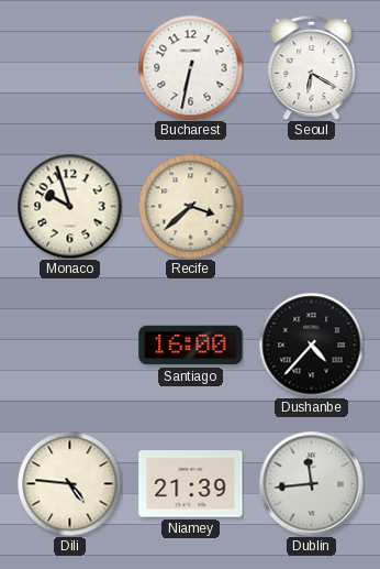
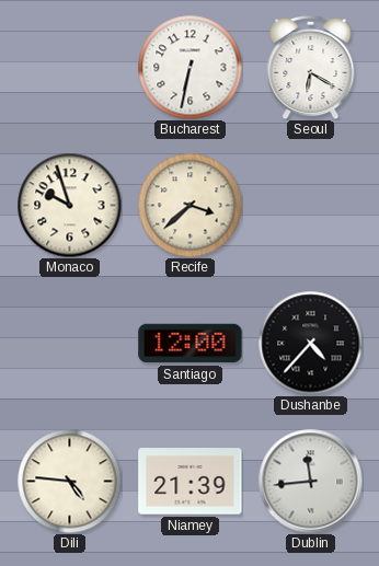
Santiago: 16:00 -> 12:00 (191, 344)
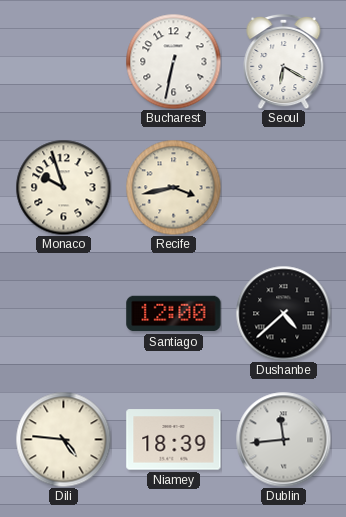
Recife: 3:38 -> 3:43 (173, 187)
Dushanbe: 4:37 -> 4:38 (283, 313)
Niamey: 21:39 -> 18:39 (174, 440)
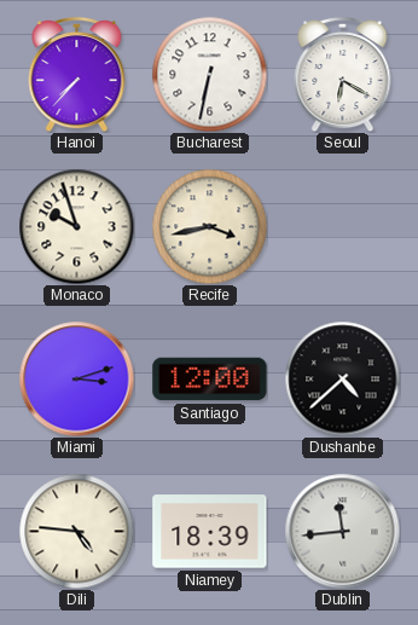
Hanoi: none -> 7:37 (77, 74)
Miami: none -> 3:12 (76, 378)
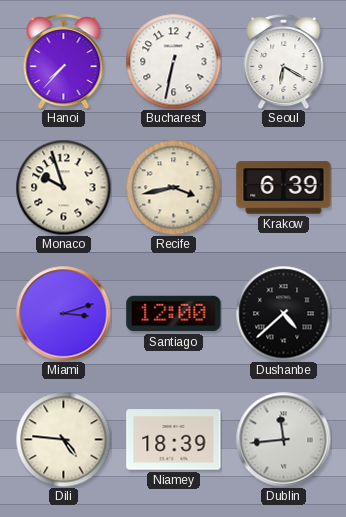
Krakow: none -> 6:39 (284, 188)
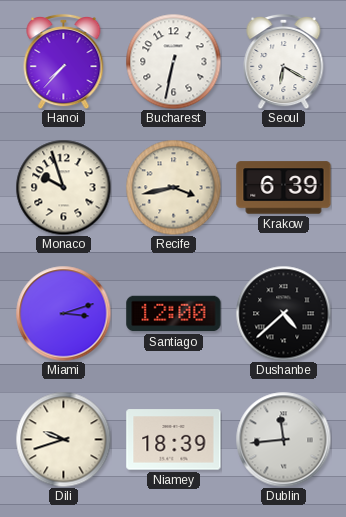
Dili: 4:46 -> 9:42 (63, 439)
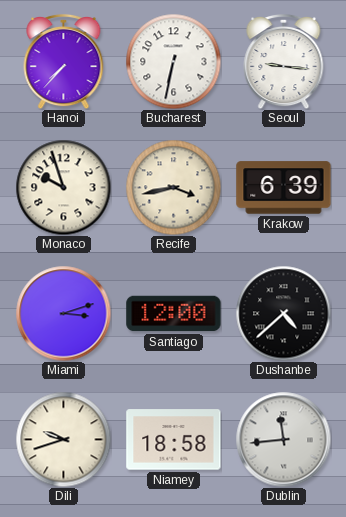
Seoul: 6:20 -> 9:16 (284, 61)
Niamey: 18:39 -> 18:58 (174, 440)
